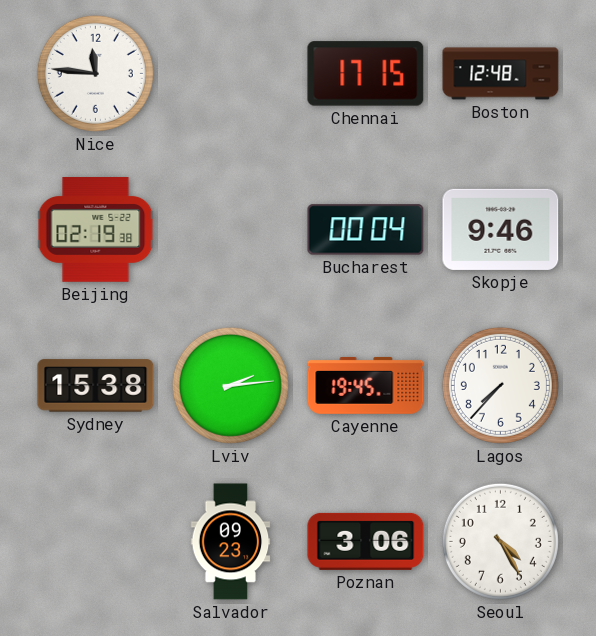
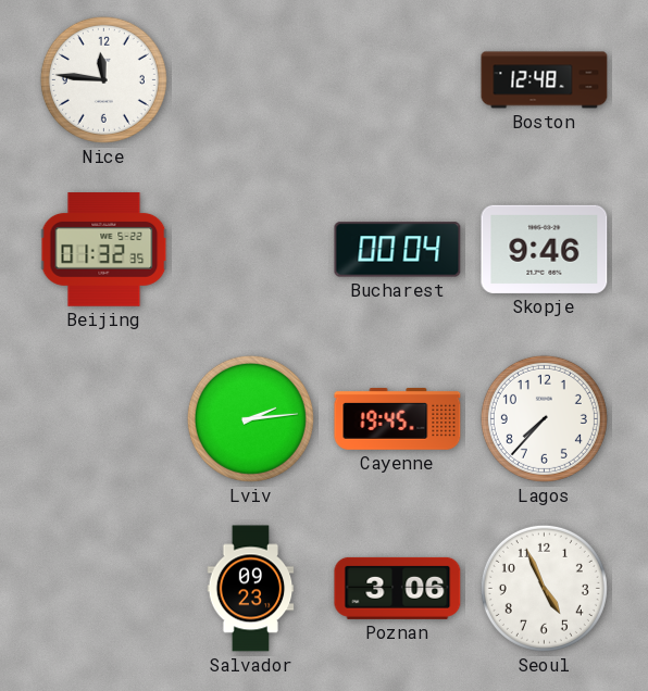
Chennai: 17:15 -> none (366, 74)
Beijing: 02:19 -> 01:32 (104, 250)
Sydney: 15:38 -> none (96, 386)
Seoul: 4:25 -> 4:56 (544, 588)
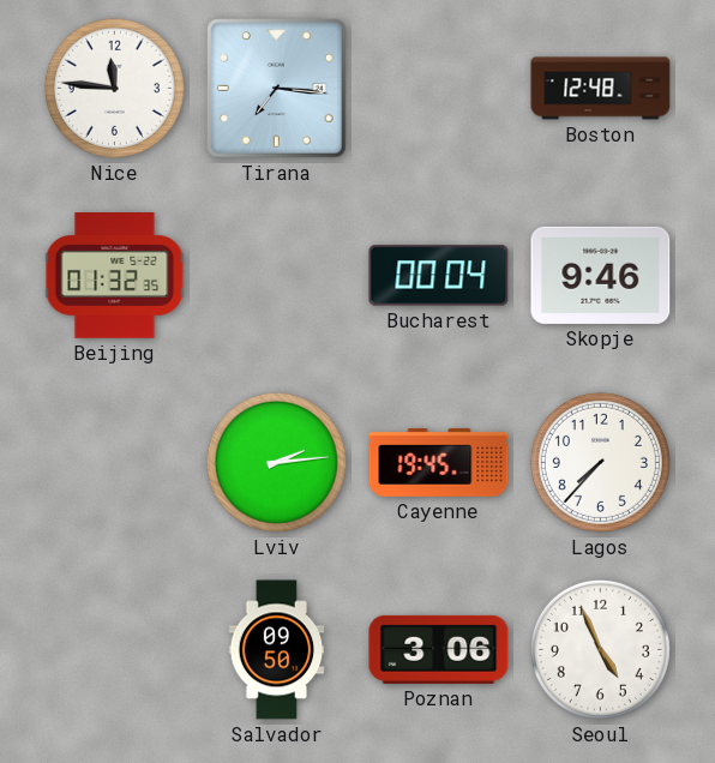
Tirana: none -> 7:16 (277, 89)
Salvador: 09:23 -> 09:50 (277, 650)
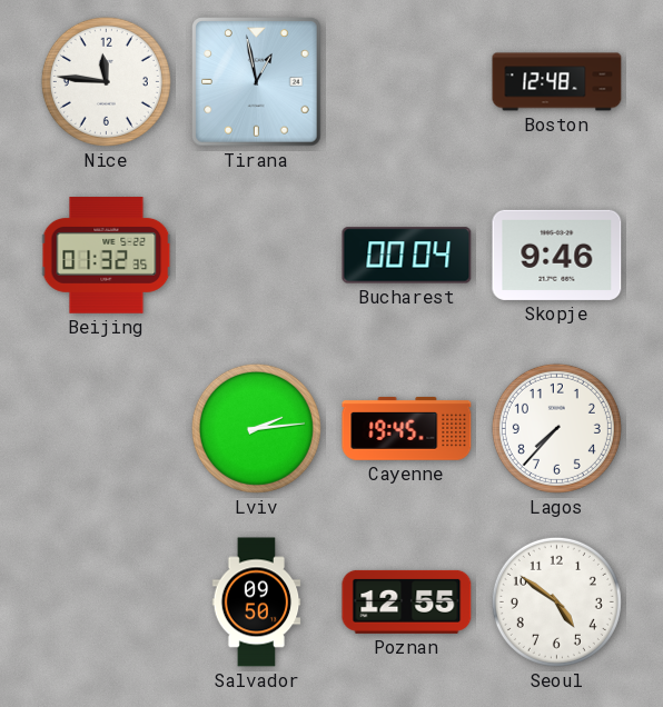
Tirana: 7:16 -> 12:58 (257, 82)
Poznan: 3:06 -> 12:55 (407, 601)
Seoul: 4:56 -> 4:51 (556, 601)
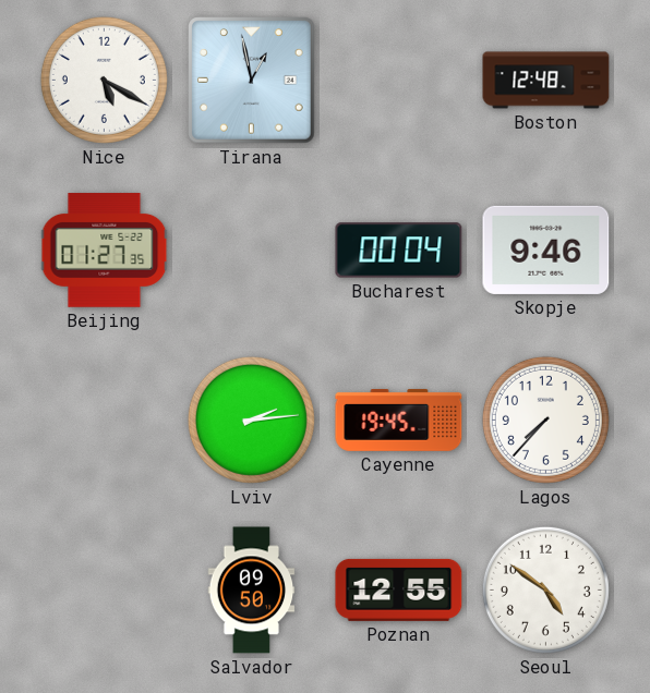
Nice: 11:46 -> 5:20 (104, 80)
Beijing: 01:32 -> 01:27 (105, 251)
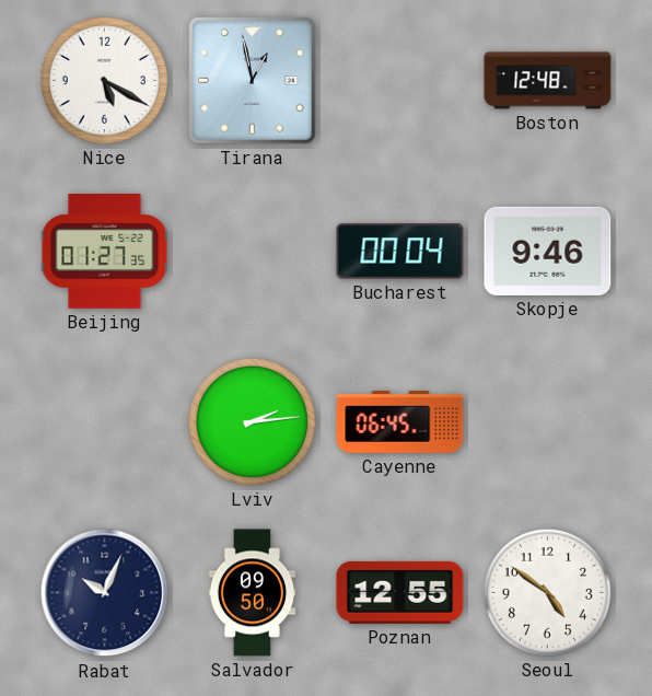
Cayenne: 19:45 -> 06:45 (400, 421)
Lagos: 7:37 -> none (545, 420)
Rabat: none -> 10:04 (105, 593)
